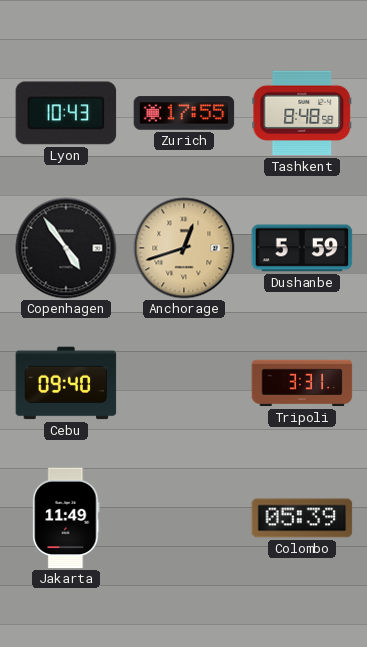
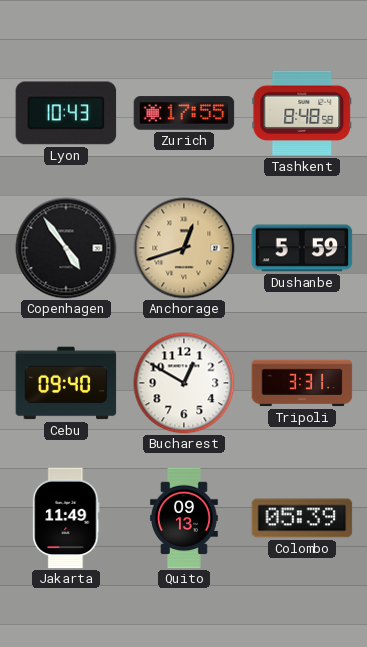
Bucharest: none -> 12:50 (184, 383)
Quito: none -> 09:13 (185, 518)
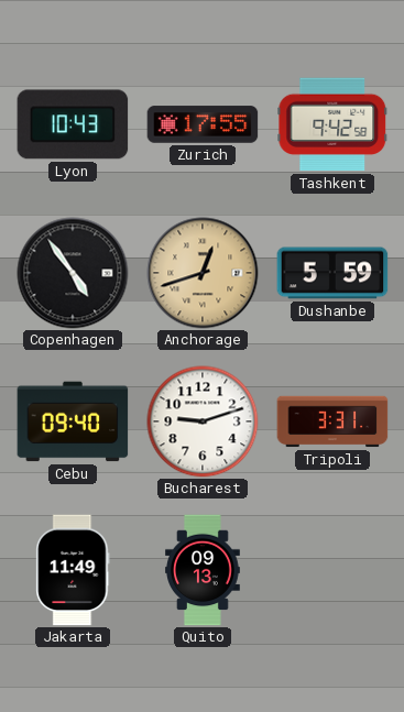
Tashkent: 8:48 -> 9:42 (332, 124)
Bucharest: 12:50 -> 9:12 (203, 421)
Colombo: 05:39 -> none (302, 518)
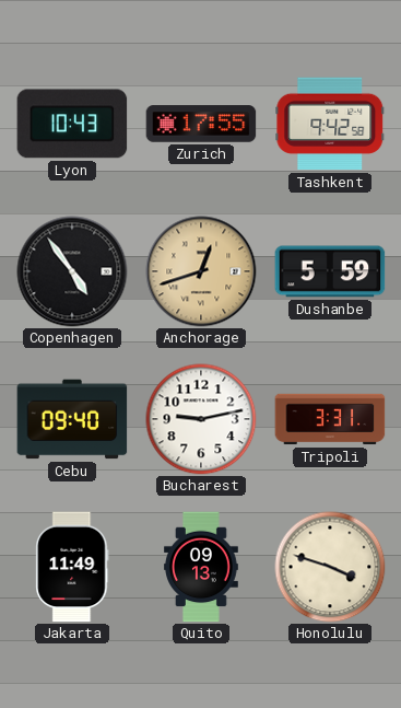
Bucharest: 9:12 -> 9:13 (201, 419)
Honolulu: none -> 3:48 (330, 567)
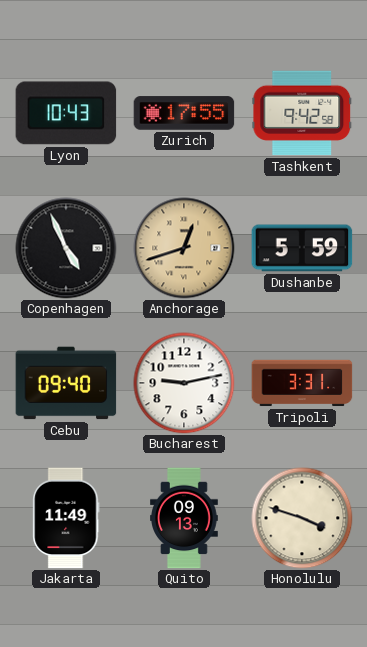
Copenhagen: 4:54 -> 4:56 (66, 248)
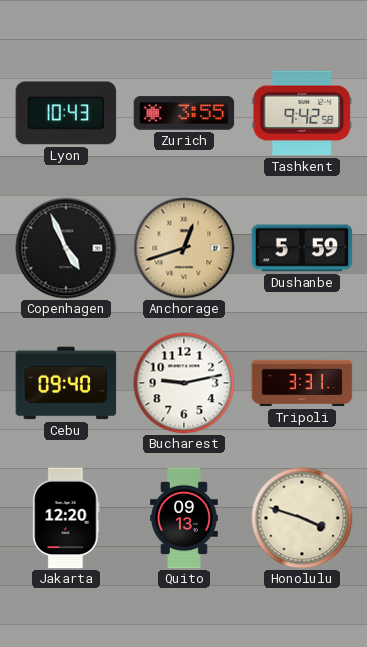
Zurich: 17:55 -> 3:55 (184, 113)
Jakarta: 11:49 -> 12:20 (66, 518)
